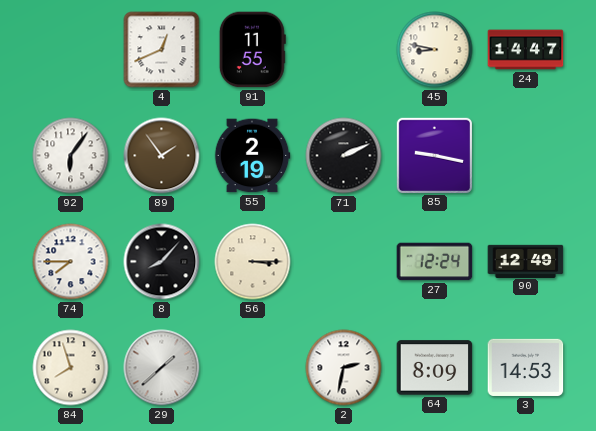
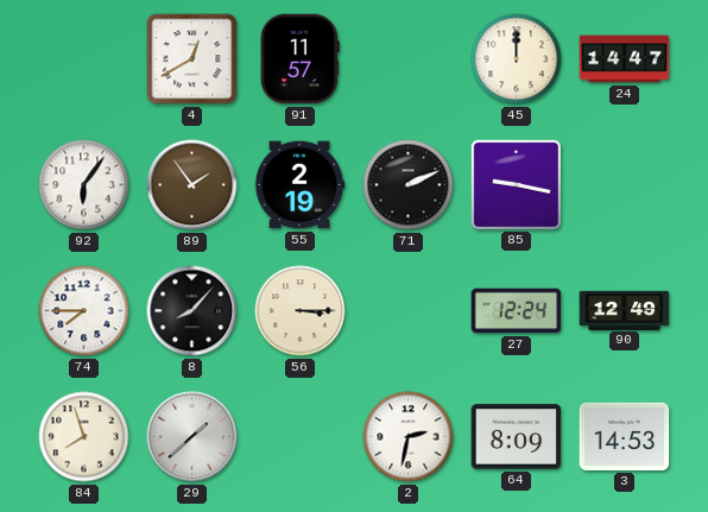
4: 12:41 -> 12:40 (192, 59)
91: 11:55 -> 11:57 (299, 59)
45: 8:47 -> 12:00 (517, 59)
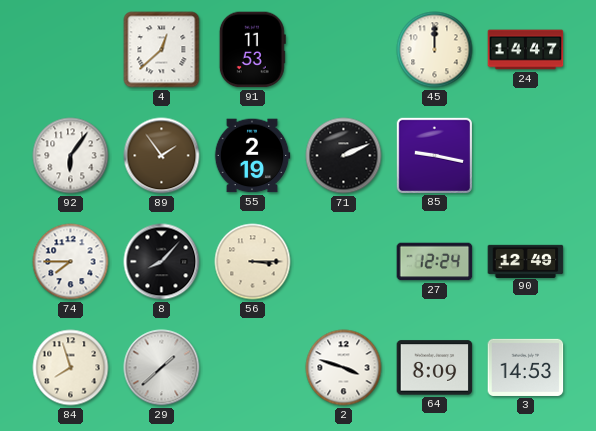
4: 12:40 -> 12:38 (162, 50)
91: 11:57 -> 11:53 (252, 50)
2: 2:32 -> 3:48 (344, 368)
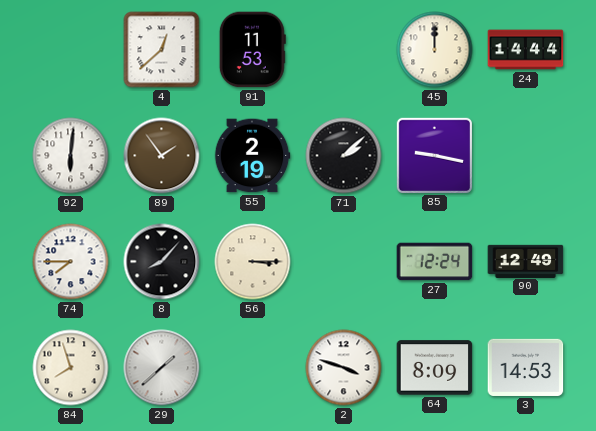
24: 14:47 -> 14:44 (526, 50)
92: 6:06 -> 6:01 (71, 156)
71: 2:11 -> 2:08 (344, 156)
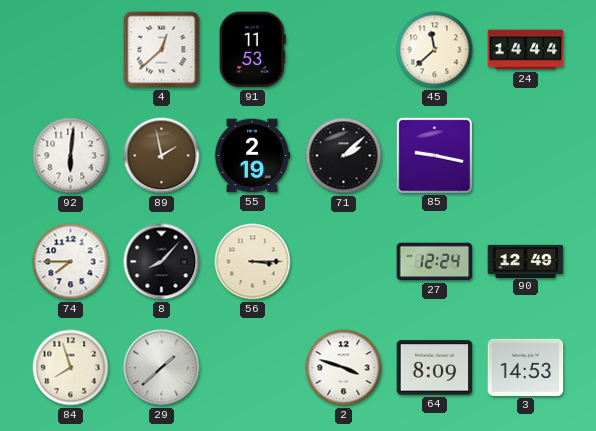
45: 12:00 -> 11:38 (435, 50)
89: 1:54 -> 1:58 (162, 156)
